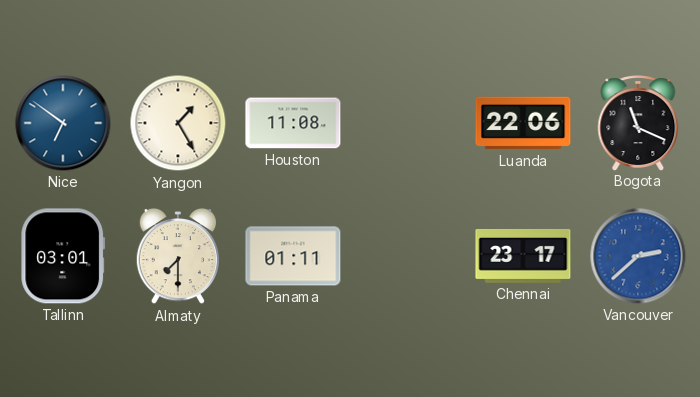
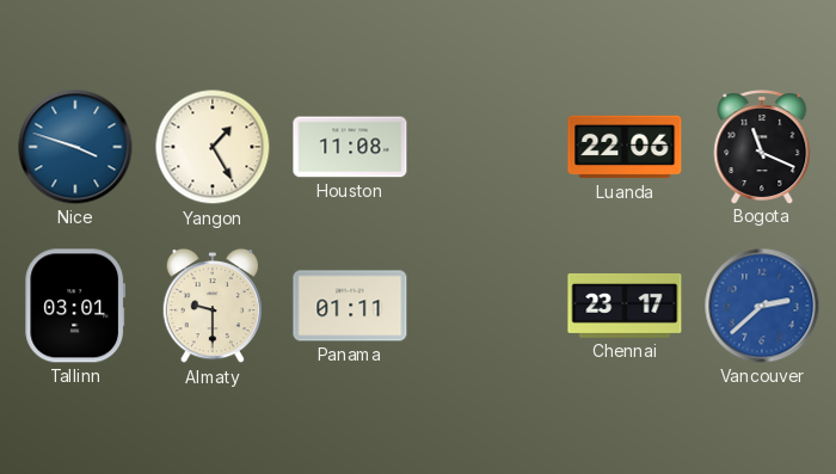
Nice: 6:51 -> 3:48 (75, 147)
Almaty: 7:30 -> 9:30 (211, 306)
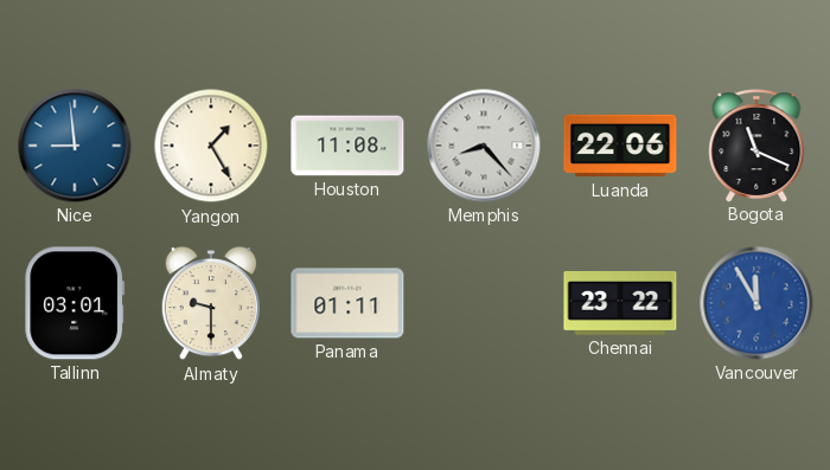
Nice: 3:48 -> 8:59 (75, 146)
Memphis: none -> 8:23 (484, 146)
Chennai: 23:17 -> 23:22 (620, 303)
Vancouver: 2:38 -> 11:55 (756, 303)
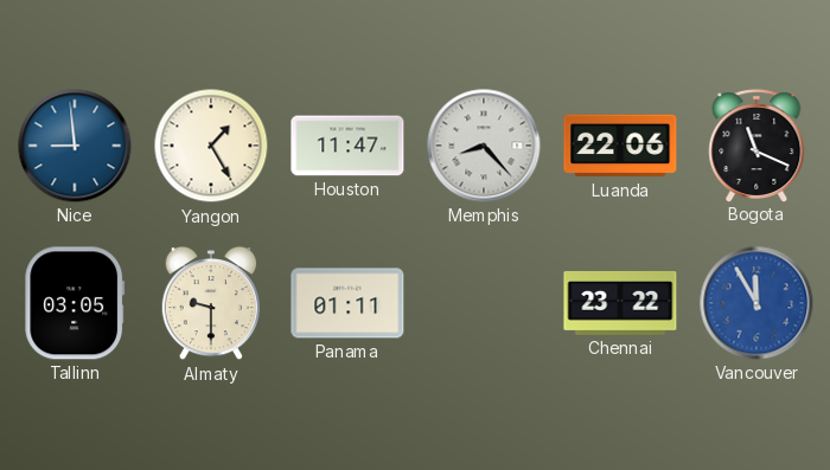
Houston: 11:08 -> 11:47 (347, 146)
Tallinn: 03:01 -> 03:05 (75, 303)
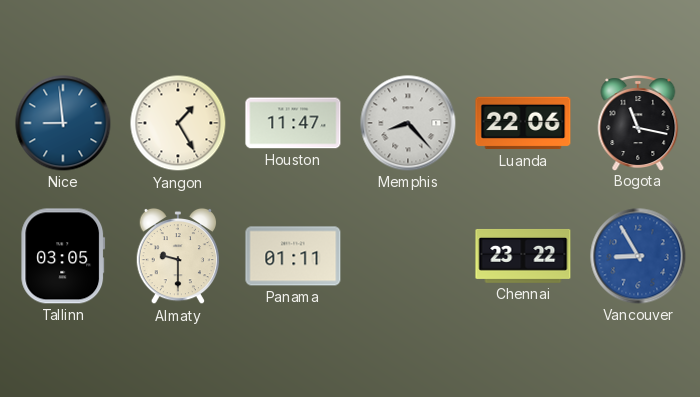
Bogota: 11:19 -> 11:17 (638, 123)
Vancouver: 11:55 -> 8:55 (638, 256)
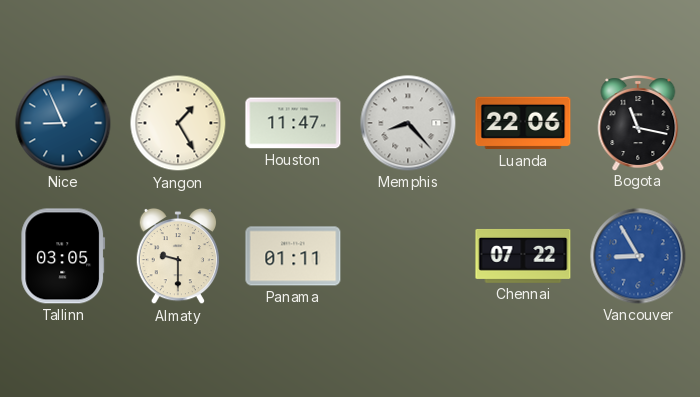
Nice: 8:59 -> 8:56 (63, 123)
Chennai: 23:22 -> 07:22 (523, 256)
